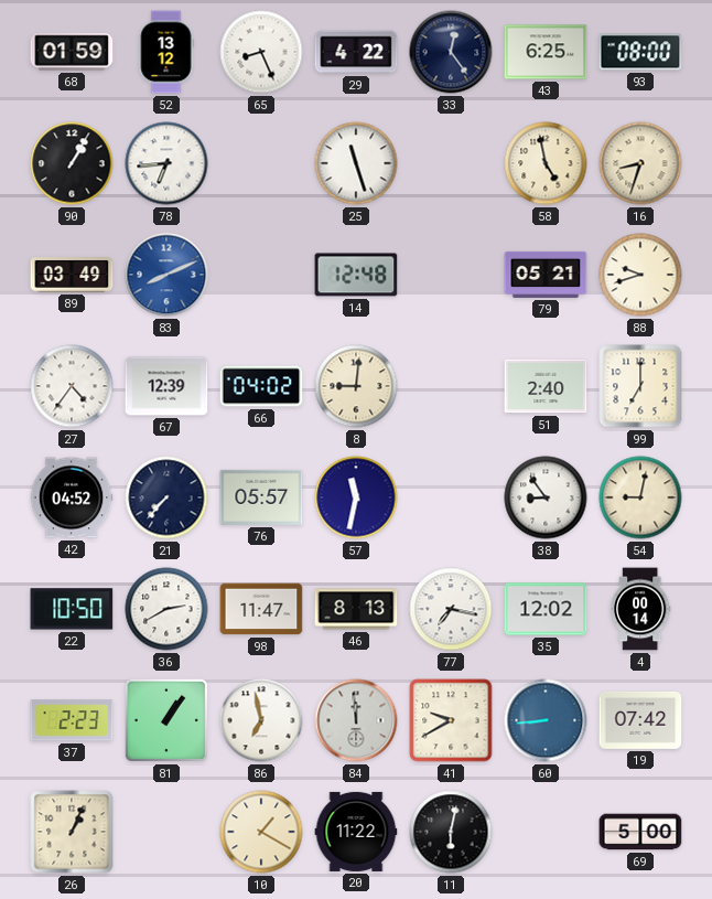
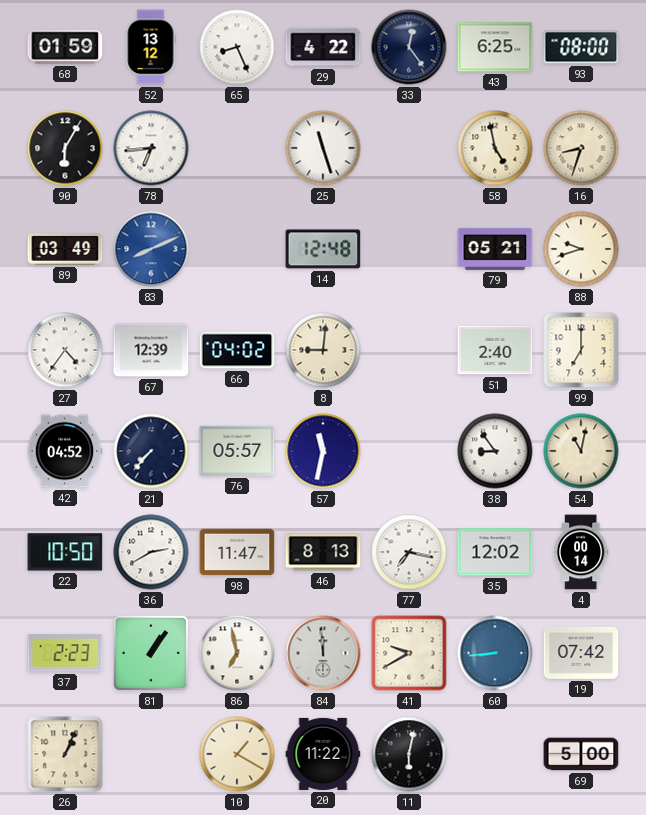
90: 1:05 -> 6:05 (65, 148)
54: 9:02 -> 11:02 (581, 451)
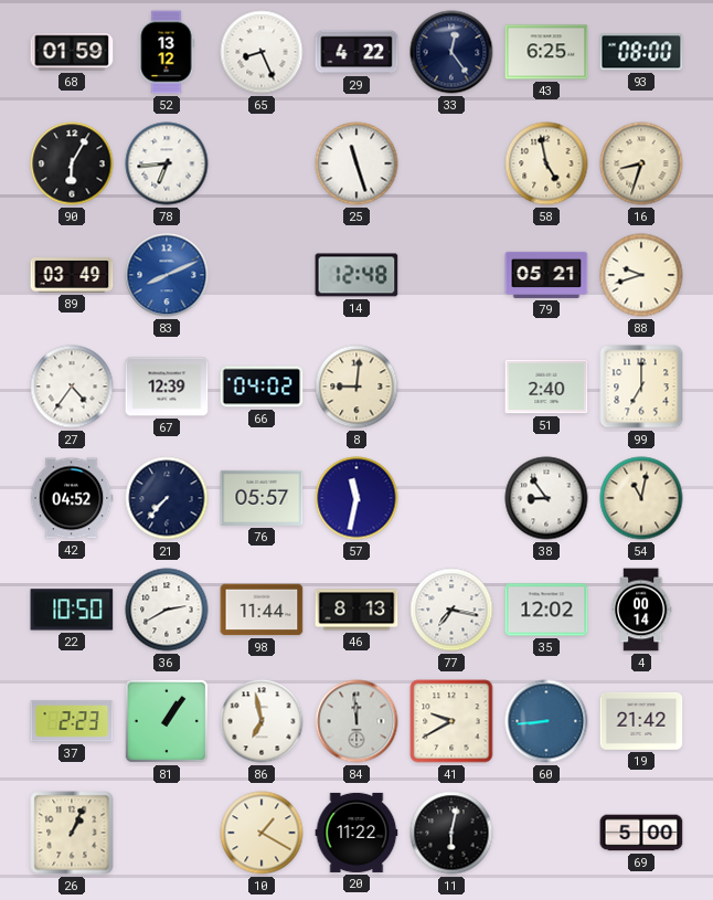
98: 11:47 -> 11:44 (262, 610)
19: 07:42 -> 21:42 (641, 721)
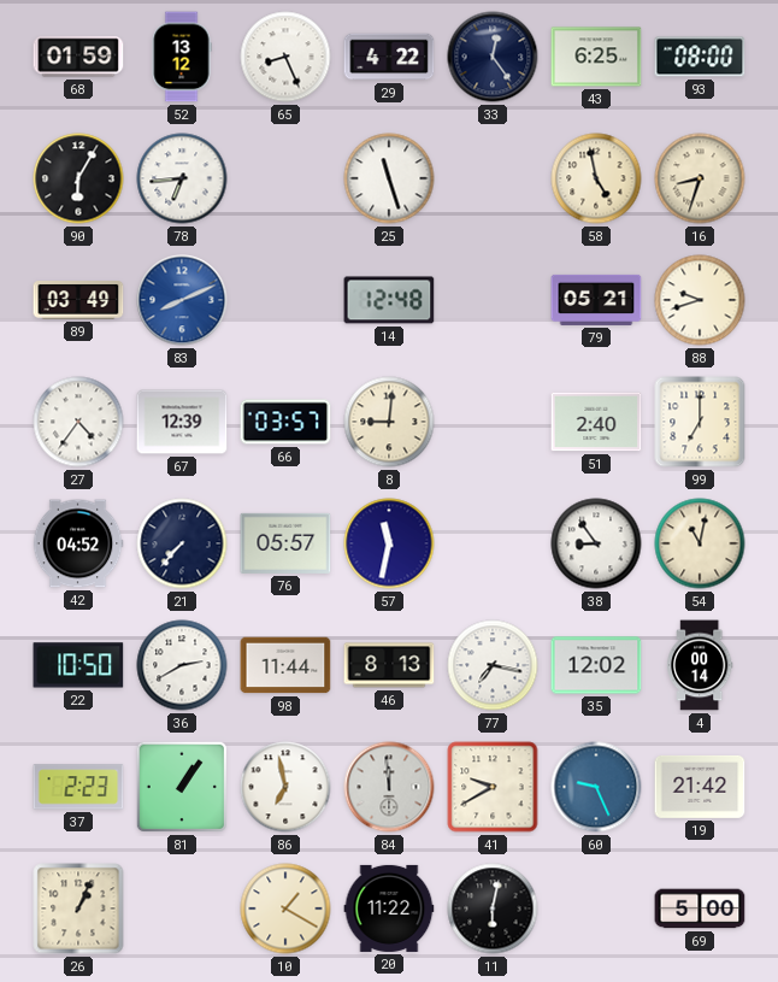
66: 04:02 -> 03:57 (285, 422)
60: 8:44 -> 9:26 (596, 787)
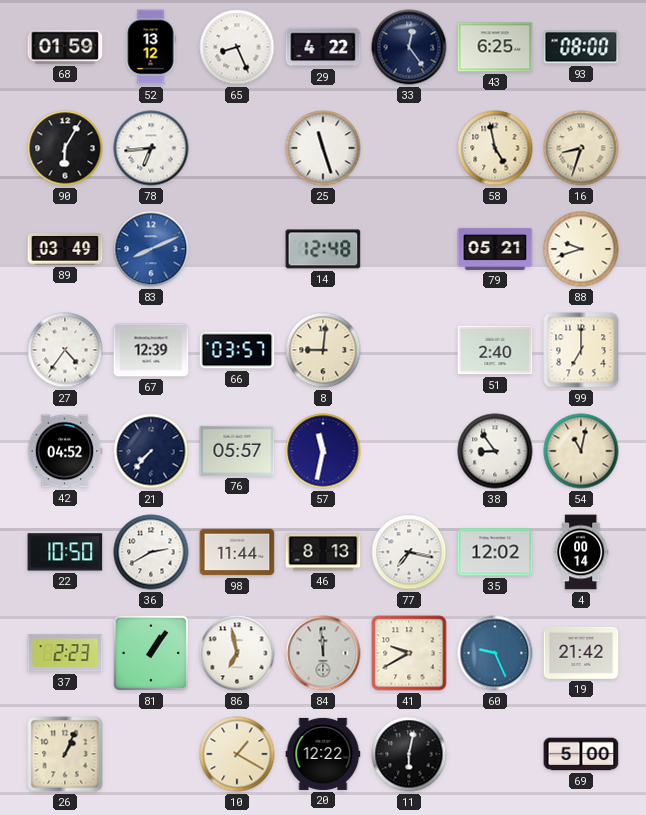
20: 11:22 -> 12:22 (323, 754)
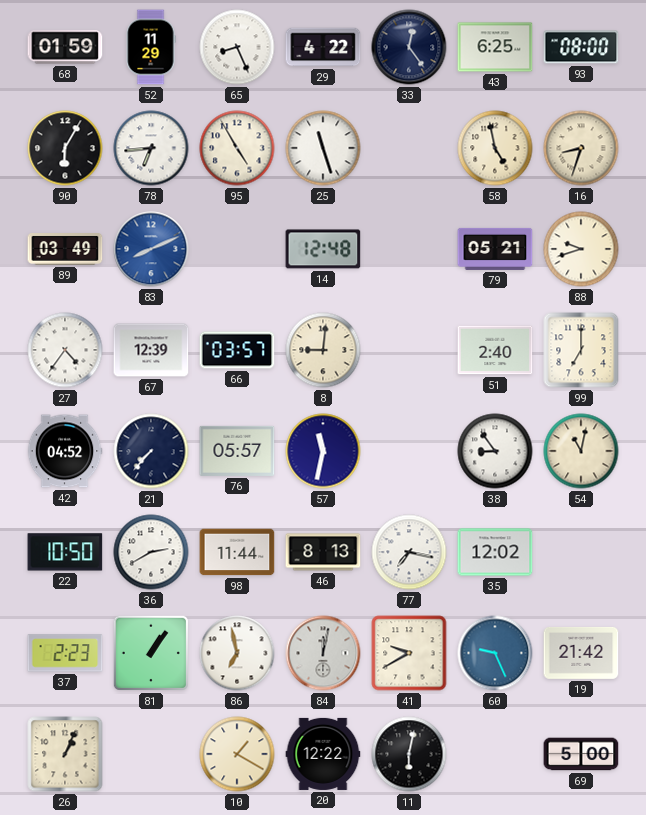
52: 13:12 -> 11:29 (151, 47)
95: none -> 4:55 (237, 148)
4: 00:14 -> none (582, 552)
84: 11:59 -> 12:02 (323, 653)
